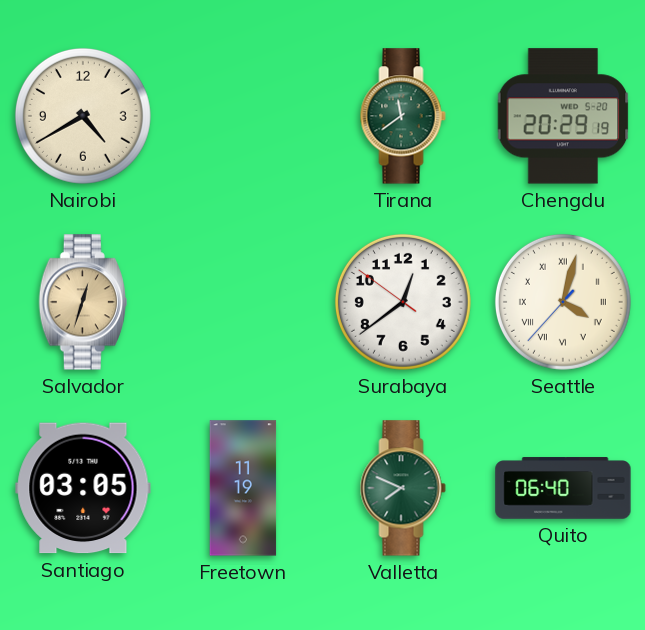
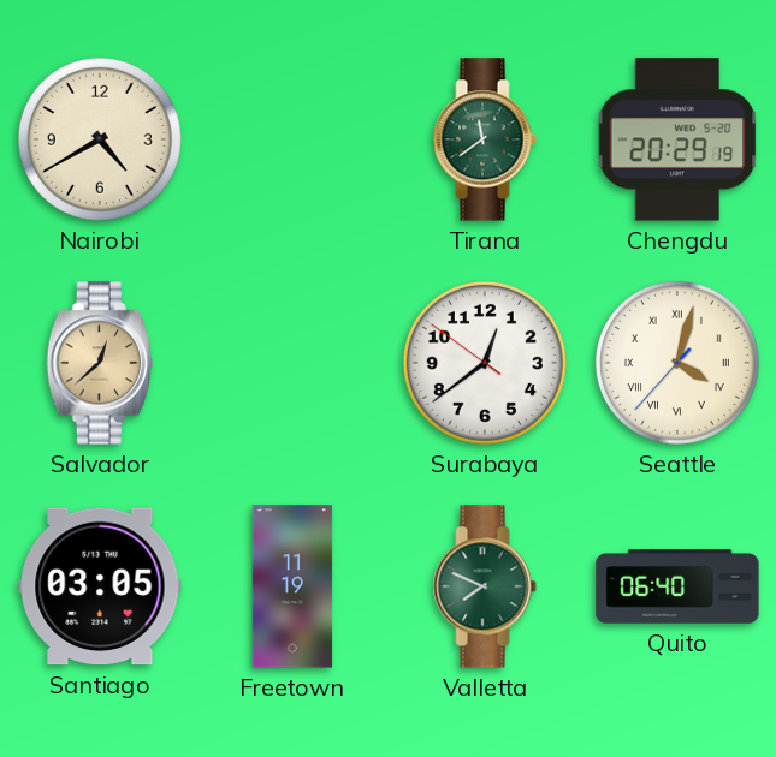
Salvador: 12:33 -> 12:38 (100, 363)
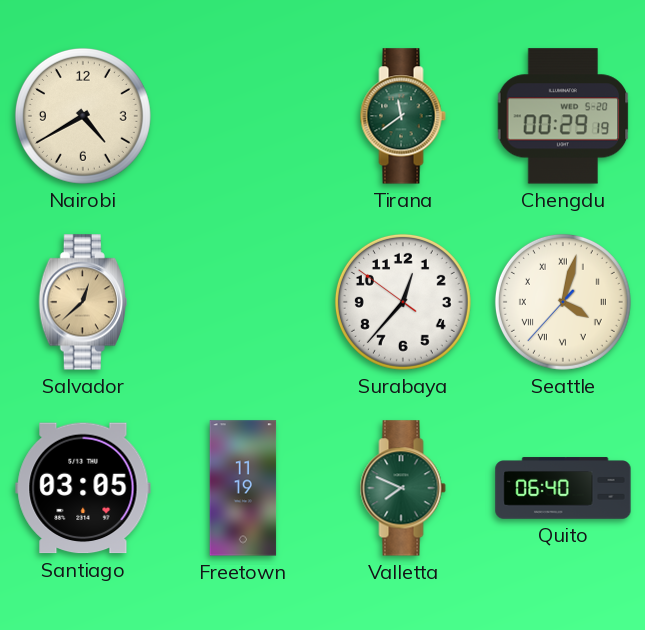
Chengdu: 20:29 -> 00:29 (563, 116)
Surabaya: 12:38 -> 12:36 (403, 302)
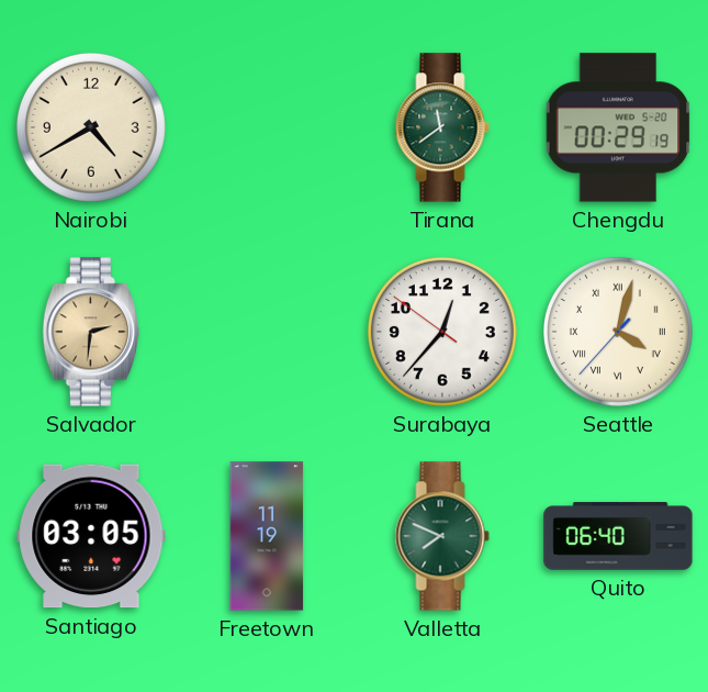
Salvador: 12:38 -> 2:31 (91, 332)
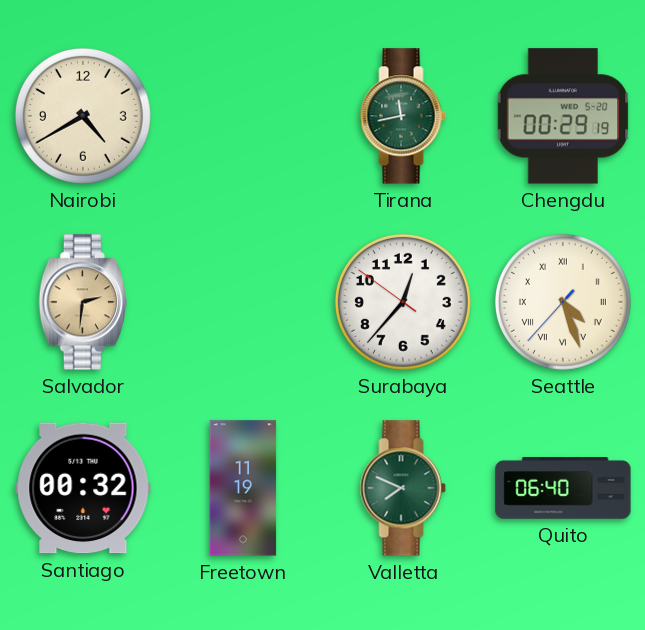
Tirana: 11:39 -> 11:43 (403, 116)
Seattle: 4:02 -> 4:26 (563, 302)
Santiago: 03:05 -> 00:32 (83, 488)
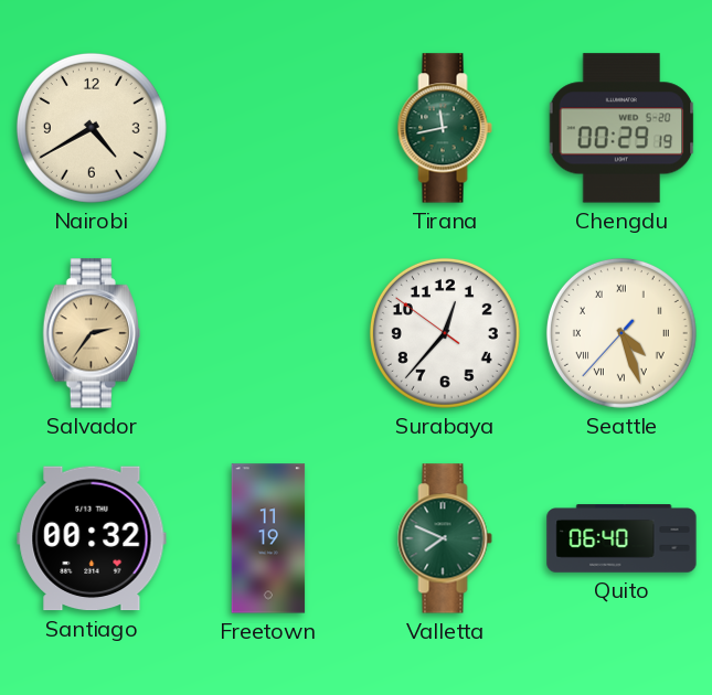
Salvador: 2:31 -> 2:36 (92, 333)
